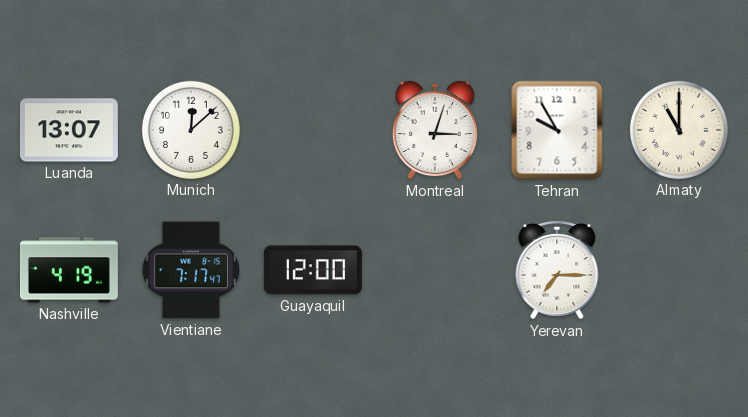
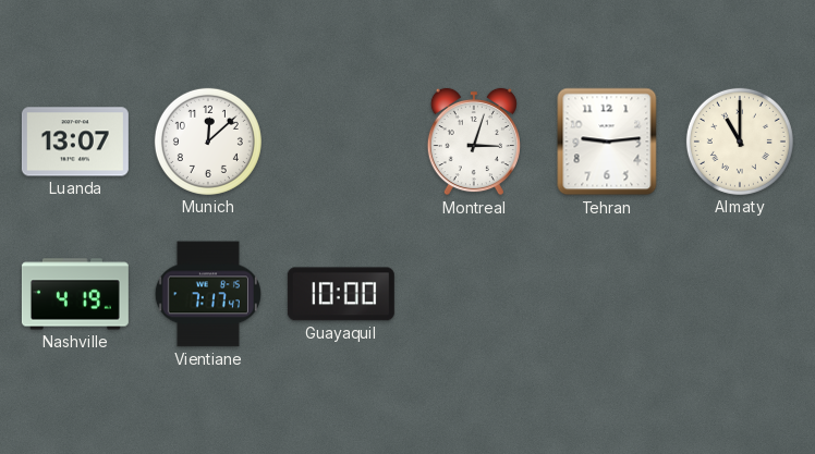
Tehran: 9:55 -> 9:14 (607, 142)
Guayaquil: 12:00 -> 10:00 (341, 294)
Yerevan: 7:15 -> none (557, 270)
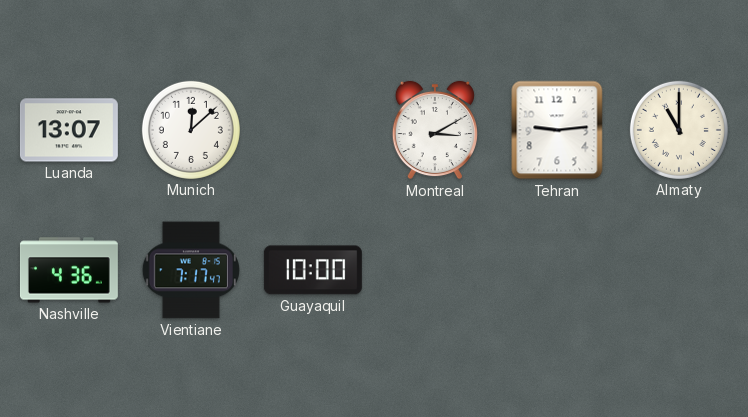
Montreal: 3:03 -> 3:10 (435, 130)
Nashville: 4:19 -> 4:36 (69, 270)
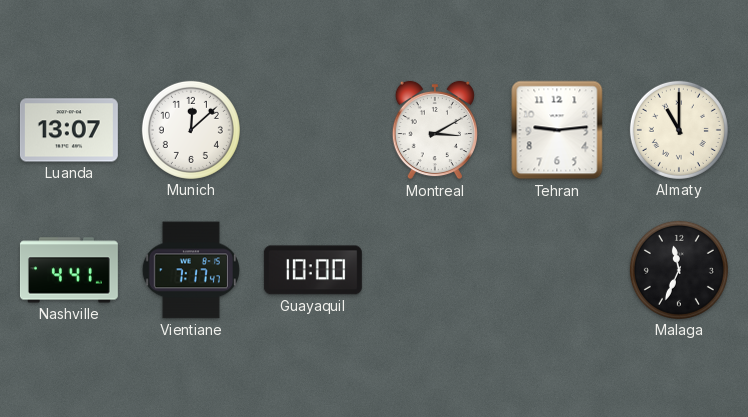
Nashville: 4:36 -> 4:41 (69, 270)
Malaga: none -> 11:34 (679, 270)
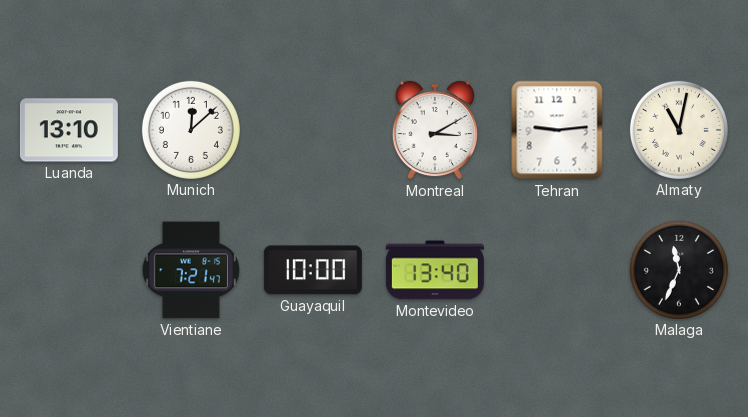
Luanda: 13:07 -> 13:10 (69, 130)
Almaty: 11:00 -> 11:02 (679, 130)
Nashville: 4:41 -> none (69, 270)
Vientiane: 7:17 -> 7:21 (191, 270)
Montevideo: none -> 13:40 (435, 270)
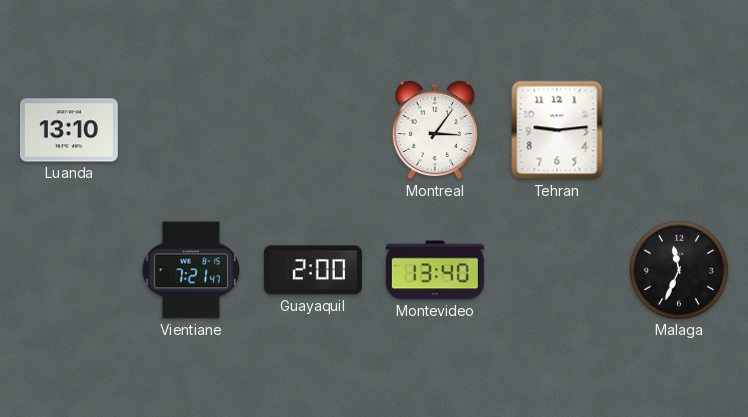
Munich: 12:08 -> none (191, 130)
Montreal: 3:10 -> 3:06 (435, 130)
Almaty: 11:02 -> none (679, 130)
Guayaquil: 10:00 -> 2:00 (313, 270)
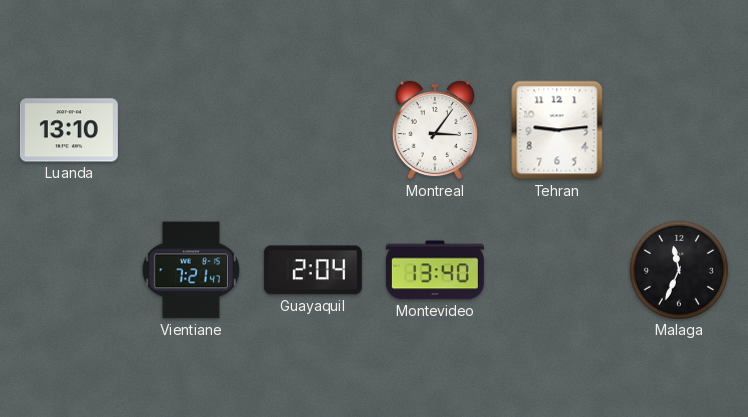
Guayaquil: 2:00 -> 2:04 (313, 270)
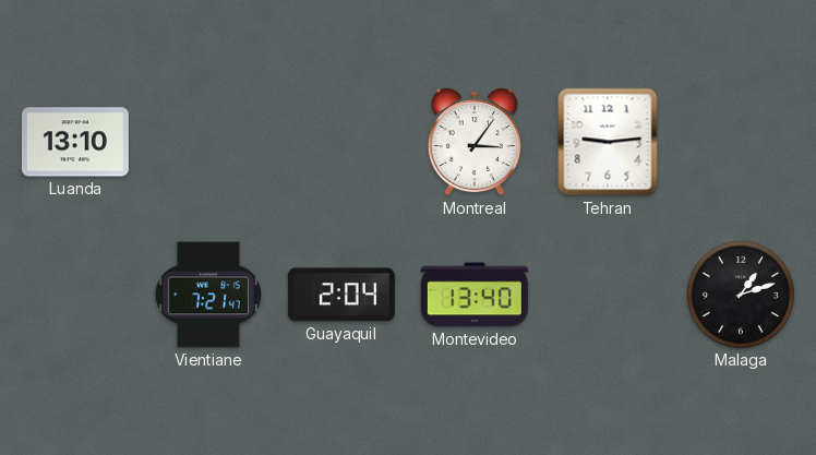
Malaga: 11:34 -> 1:12 (741, 295)
